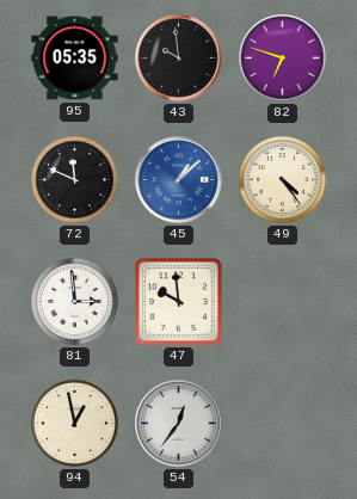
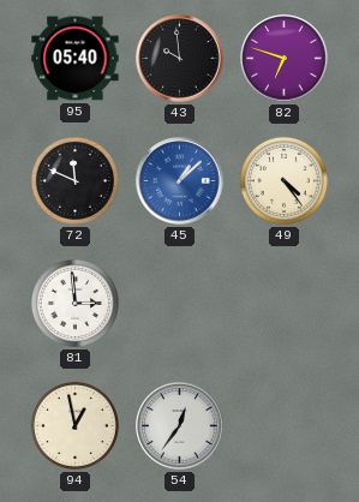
95: 05:35 -> 05:40 (76, 59)
47: 9:59 -> none (179, 302)
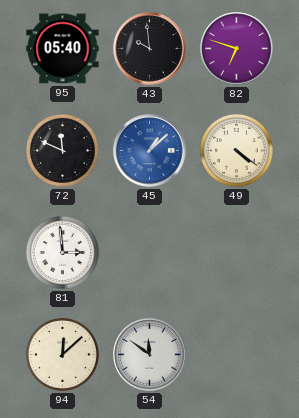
49: 4:24 -> 4:21 (236, 150)
94: 12:58 -> 12:08 (62, 354)
54: 12:36 -> 11:51 (150, 355)
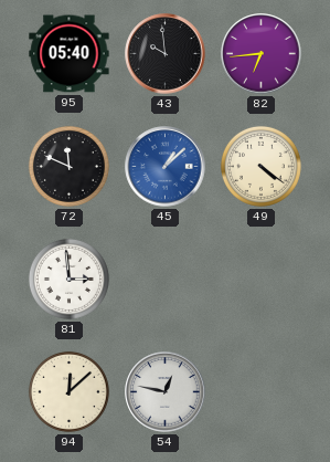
82: 6:48 -> 6:44 (262, 54)
54: 11:51 -> 12:47 (166, 392)
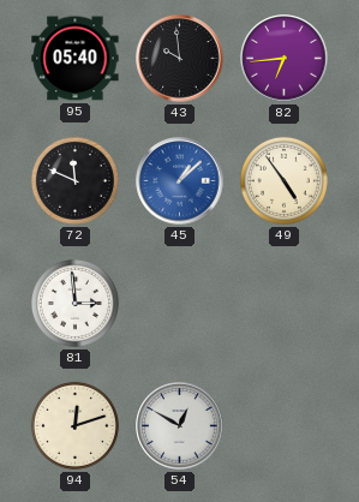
49: 4:21 -> 4:54 (283, 180)
94: 12:08 -> 12:12 (74, 425)
54: 12:47 -> 12:50 (180, 426)
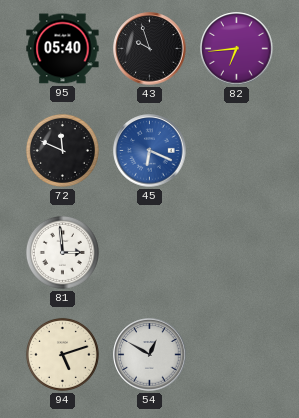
43: 9:59 -> 9:57 (150, 49)
45: 1:08 -> 6:19 (150, 151)
49: 4:54 -> none (283, 180)
94: 12:12 -> 5:12 (62, 354)
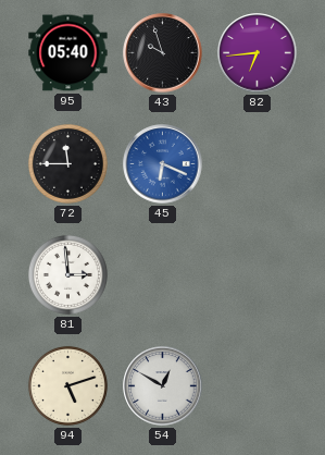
72: 11:49 -> 11:45 (67, 163)
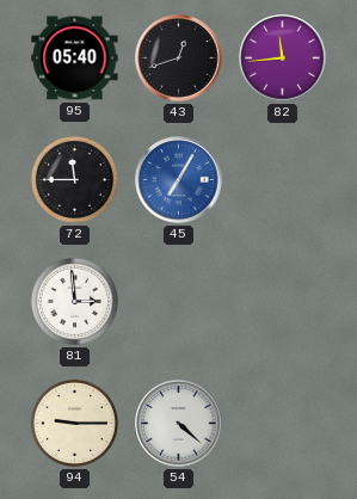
43: 9:57 -> 12:42 (179, 58)
82: 6:44 -> 11:44 (283, 58)
45: 6:19 -> 7:05 (179, 180)
94: 5:12 -> 9:15 (74, 423)
54: 12:50 -> 4:22 (179, 424)
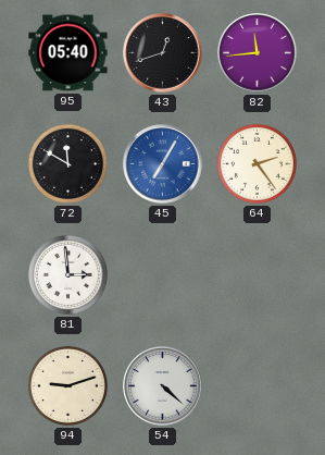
72: 11:45 -> 11:50 (67, 163)
64: none -> 2:24 (257, 163)
94: 9:15 -> 9:12 (67, 385)
